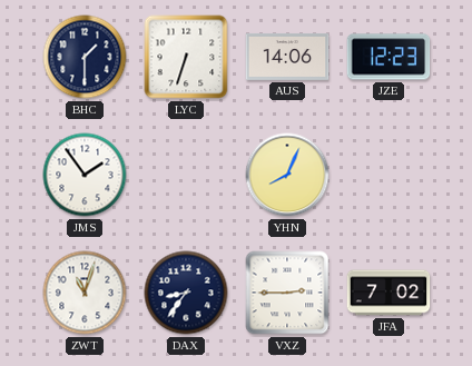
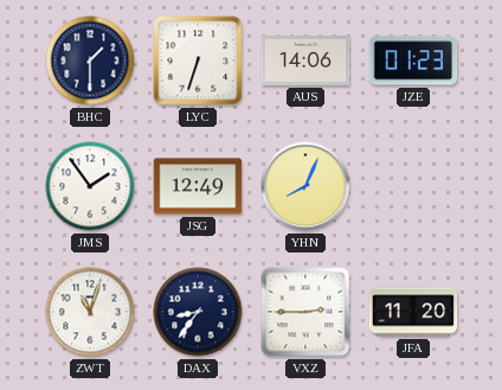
JZE: 12:23 -> 01:23 (413, 60)
JSG: none -> 12:49 (198, 186)
JFA: 7:02 -> 11:20 (413, 312)
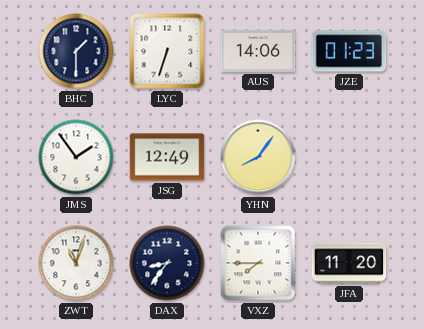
YHN: 8:04 -> 8:06 (258, 157)
VXZ: 2:45 -> 7:45 (258, 263)
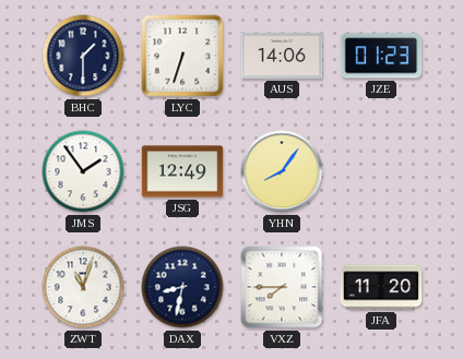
DAX: 8:36 -> 8:32 (182, 287)
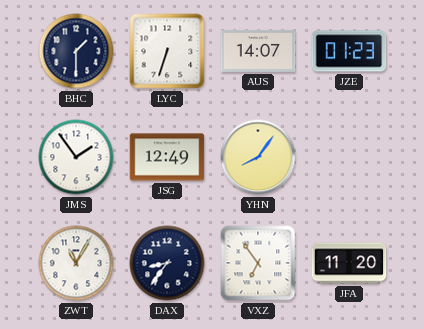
AUS: 14:06 -> 14:07 (258, 51)
ZWT: 11:03 -> 11:05 (76, 263)
DAX: 8:32 -> 8:36 (167, 263)
VXZ: 7:45 -> 6:54 (258, 263)
